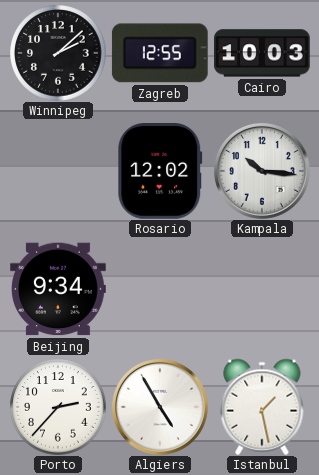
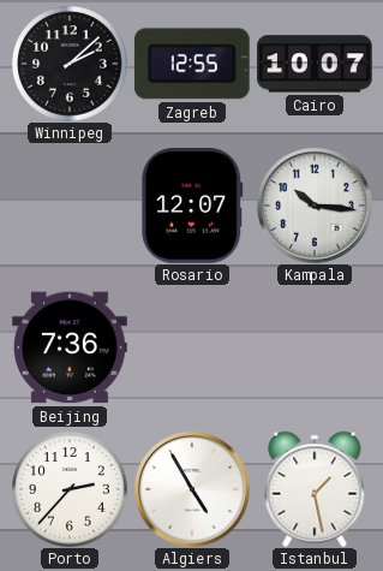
Cairo: 10:03 -> 10:07 (316, 64)
Rosario: 12:02 -> 12:07 (192, 207)
Beijing: 9:34 -> 7:36 (70, 347)
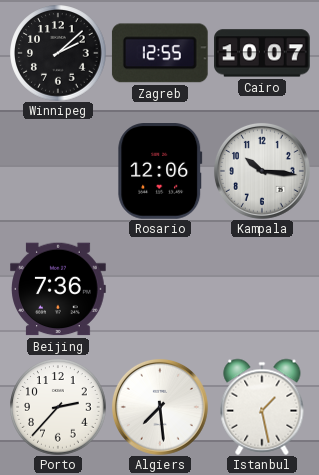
Rosario: 12:07 -> 12:06 (160, 172)
Algiers: 4:55 -> 7:29 (160, 407)
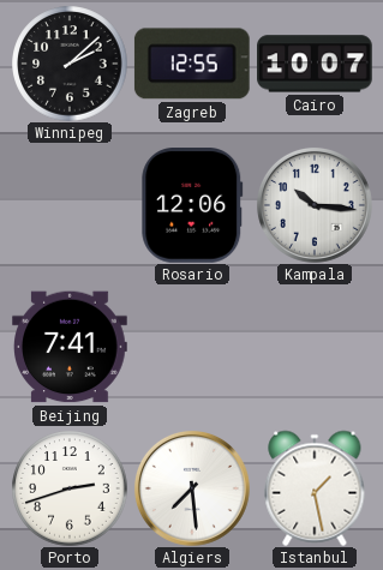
Beijing: 7:36 -> 7:41 (70, 347)
Porto: 2:37 -> 2:42 (70, 488)
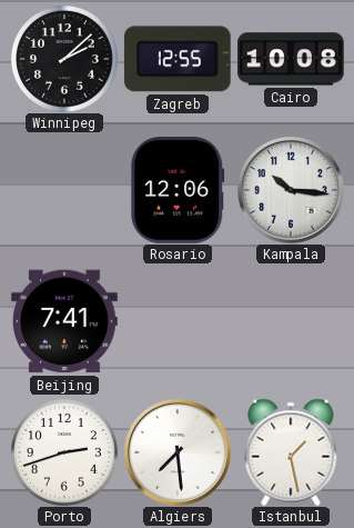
Cairo: 10:07 -> 10:08 (292, 59)
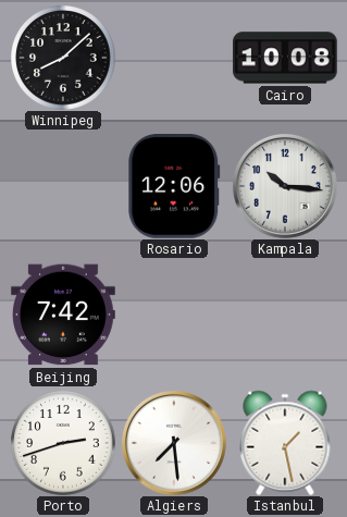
Winnipeg: 2:08 -> 8:08 (63, 58)
Zagreb: 12:55 -> none (178, 59)
Beijing: 7:41 -> 7:42 (63, 315)
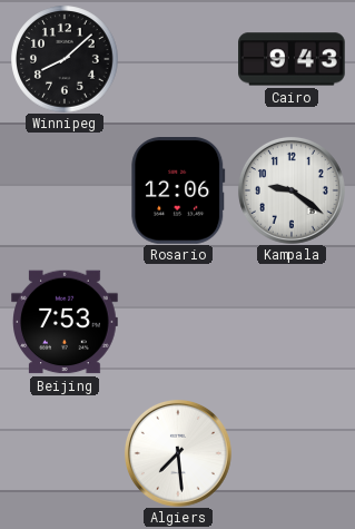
Cairo: 10:08 -> 9:43 (293, 59)
Kampala: 10:16 -> 9:21 (292, 190)
Beijing: 7:42 -> 7:53 (65, 322)
Porto: 2:42 -> none (63, 443)
Istanbul: 1:28 -> none (285, 443)
